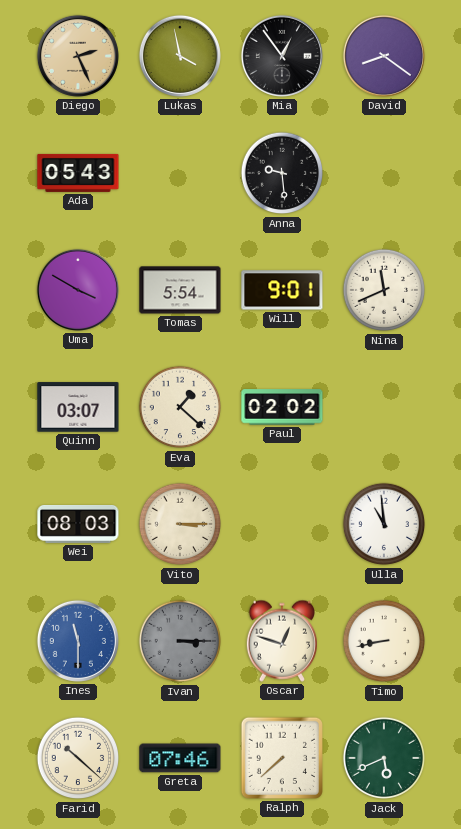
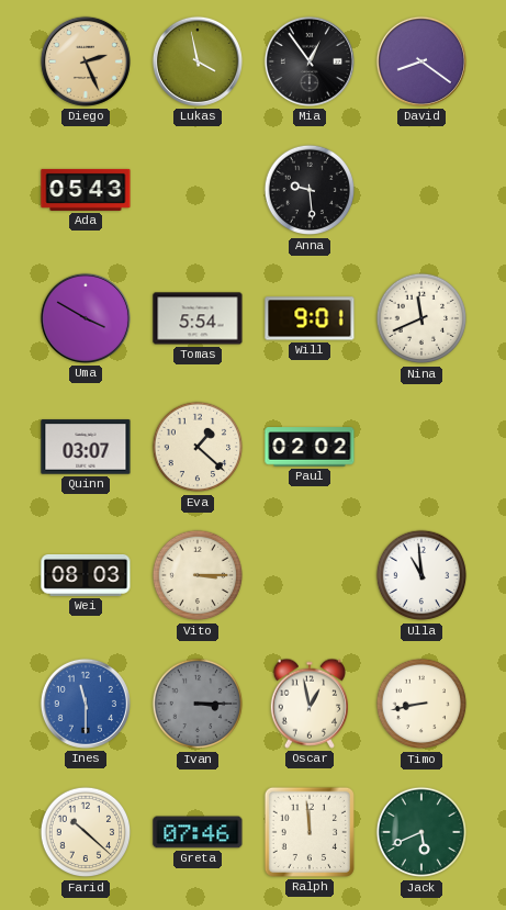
Oscar: 12:48 -> 12:58 (308, 704)
Ralph: 7:38 -> 11:59 (310, 832)
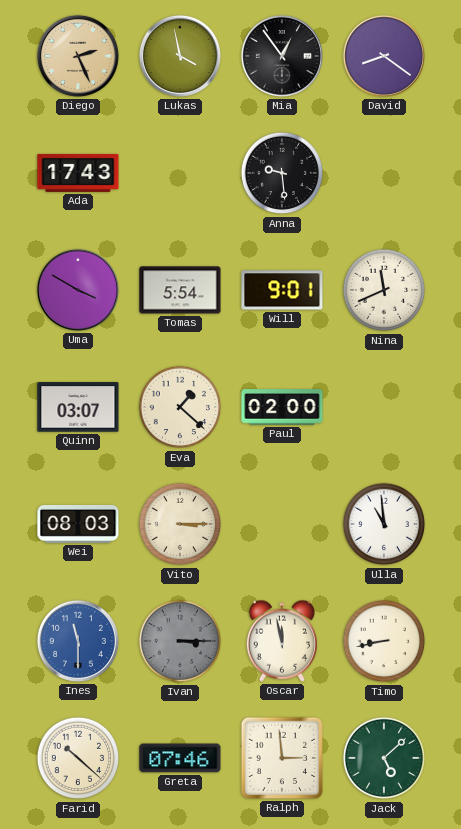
Ada: 05:43 -> 17:43 (78, 173)
Paul: 02:02 -> 02:00 (282, 407)
Oscar: 12:58 -> 11:58 (281, 641)
Ralph: 11:59 -> 2:59 (282, 758)
Jack: 5:41 -> 5:08 (384, 758)
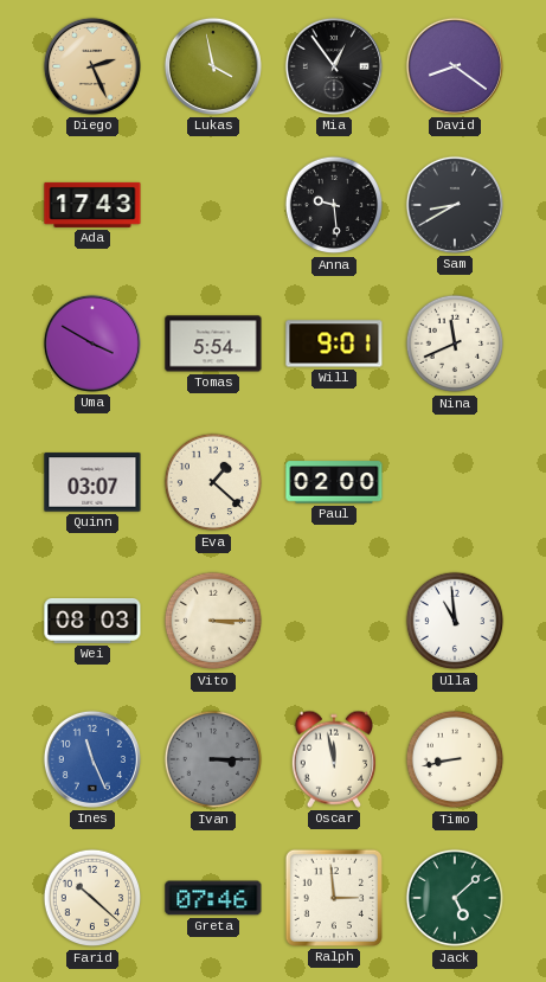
Sam: none -> 8:40 (455, 205)
Ines: 11:30 -> 11:26 (92, 759)
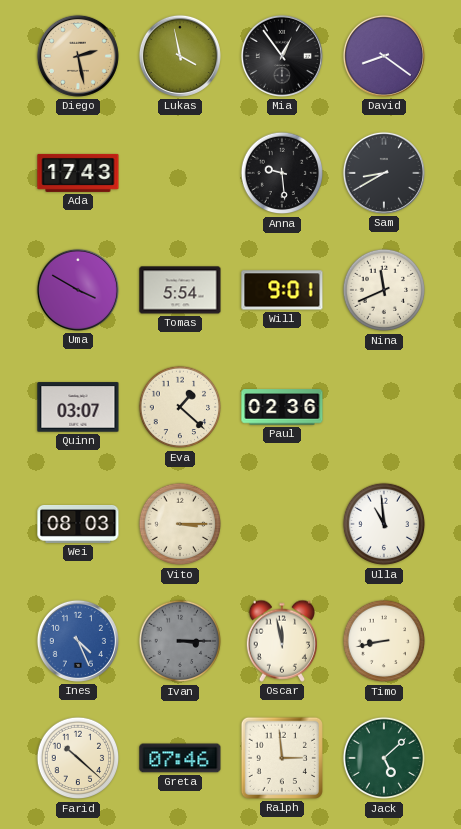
Diego: 2:26 -> 2:28 (78, 56)
Paul: 02:00 -> 02:36 (282, 407)
Ines: 11:26 -> 4:26 (78, 641)
